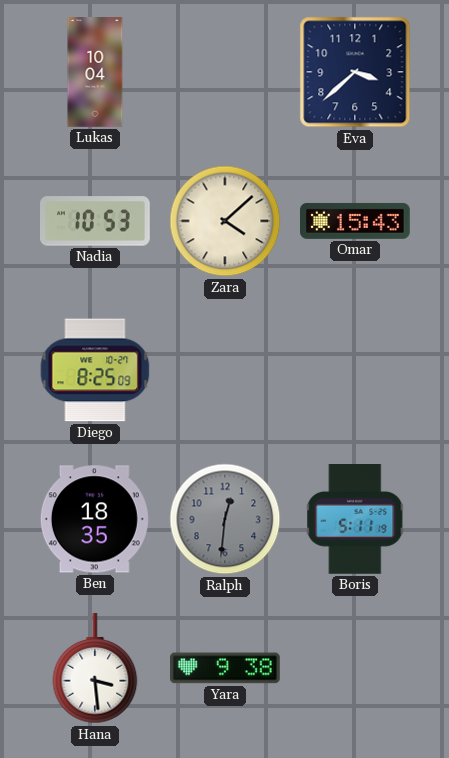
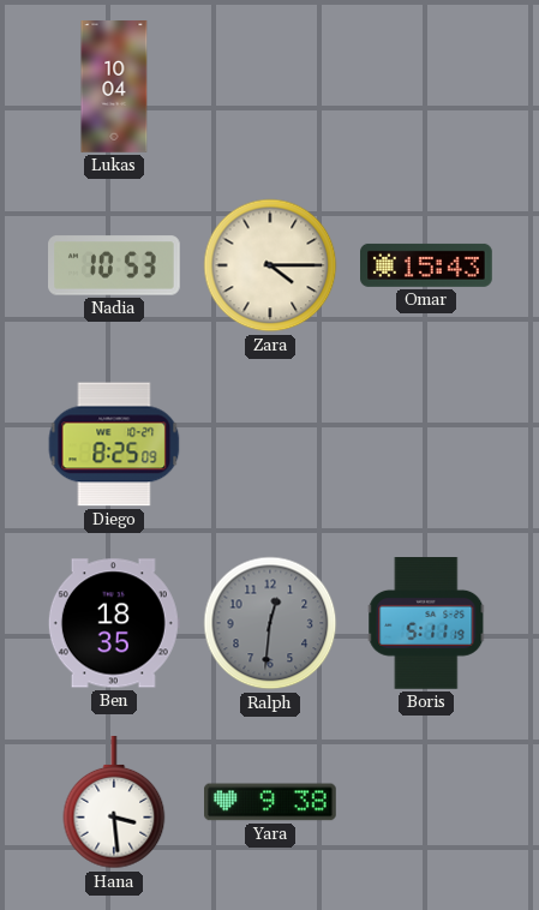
Eva: 3:38 -> none (355, 72)
Zara: 4:08 -> 4:15 (270, 265)
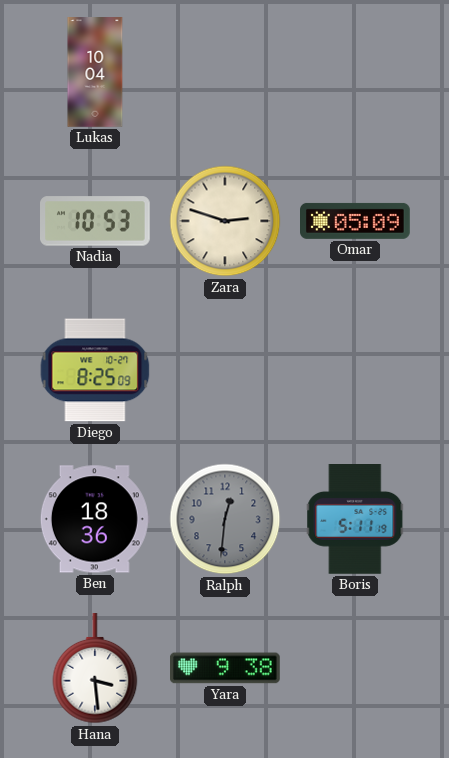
Zara: 4:15 -> 2:48 (225, 221)
Omar: 15:43 -> 05:09 (356, 221)
Ben: 18:35 -> 18:36 (95, 519)
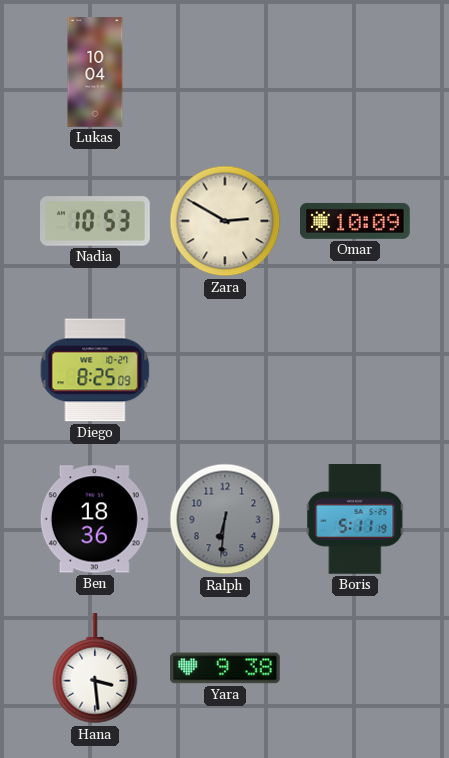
Zara: 2:48 -> 2:50 (225, 221)
Omar: 05:09 -> 10:09 (356, 221)
Ralph: 12:31 -> 6:31 (225, 519)
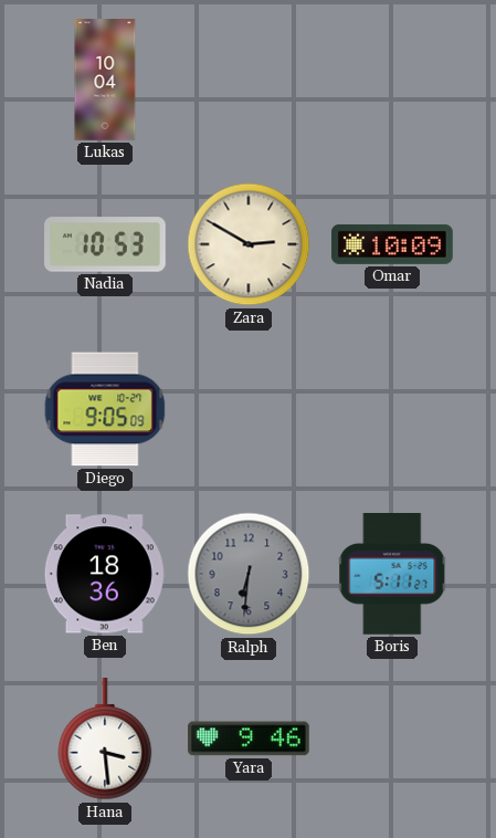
Diego: 8:25 -> 9:05 (105, 409)
Boris: 5:11:19 -> 5:11:27 (392, 575)
Yara: 9:38 -> 9:46 (250, 739)
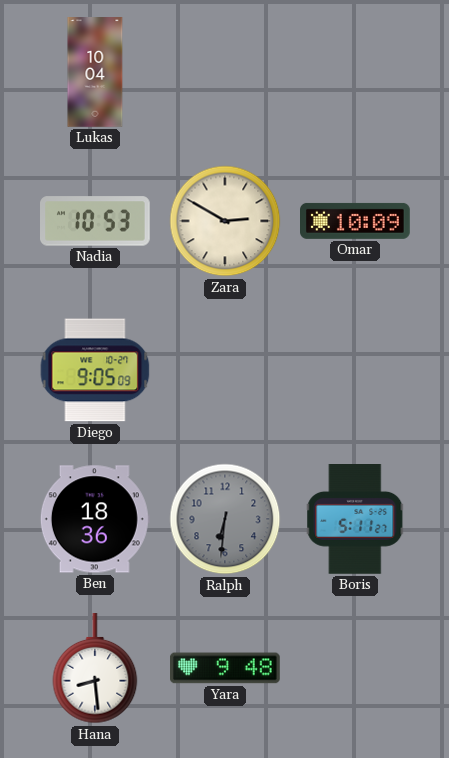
Hana: 3:29 -> 8:29 (95, 669)
Yara: 9:46 -> 9:48 (226, 668)
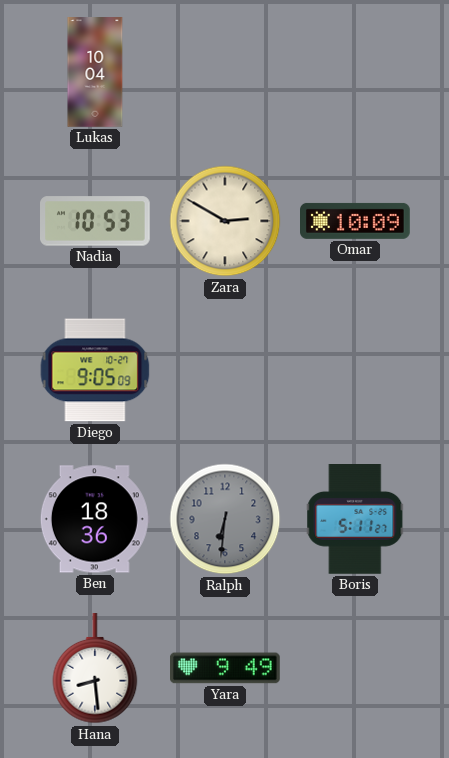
Yara: 9:48 -> 9:49 (226, 668)
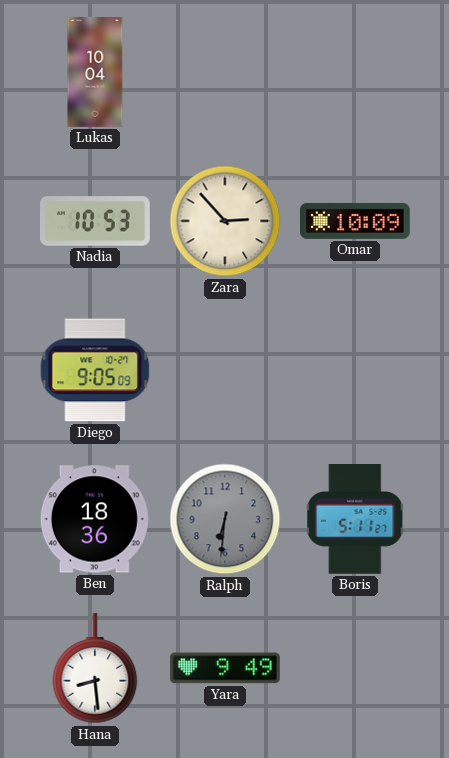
Zara: 2:50 -> 2:53 (225, 221)
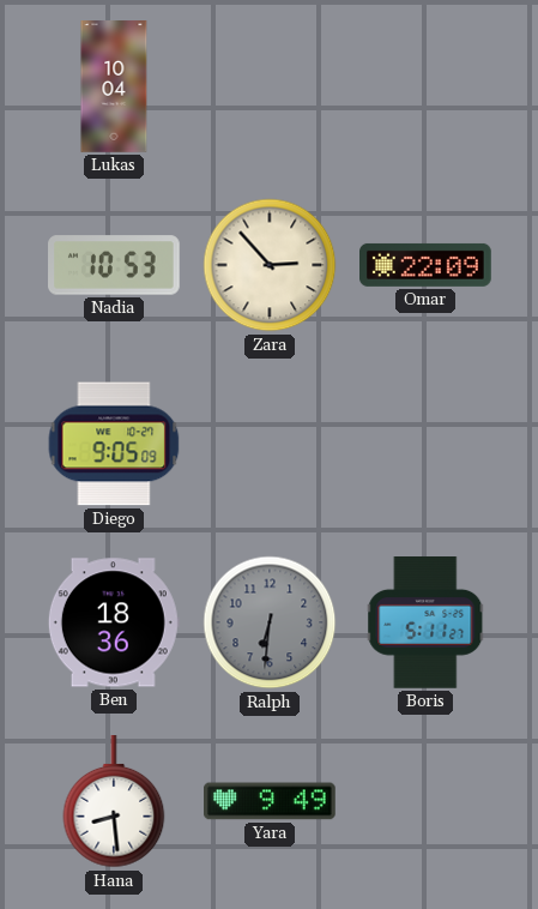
Omar: 10:09 -> 22:09 (427, 265)
